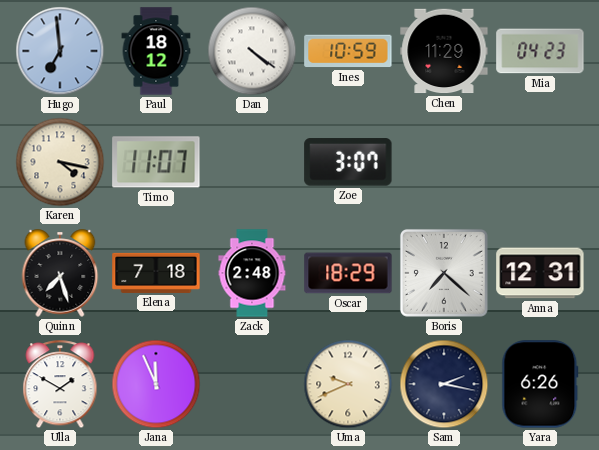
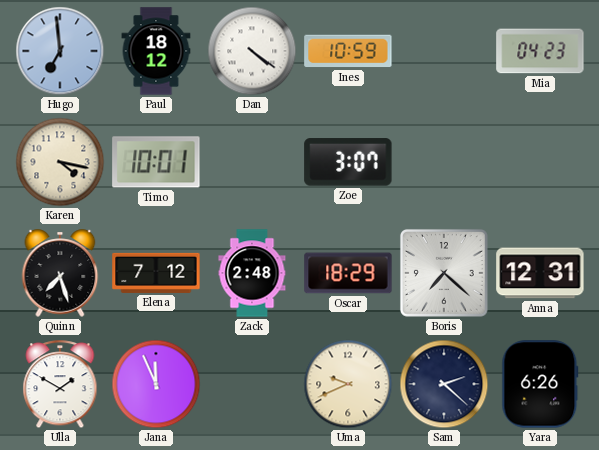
Chen: 11:29 -> none (444, 51)
Timo: 11:07 -> 10:01 (156, 162)
Elena: 7:18 -> 7:12 (156, 273)
Sam: 2:17 -> 2:22 (444, 384)
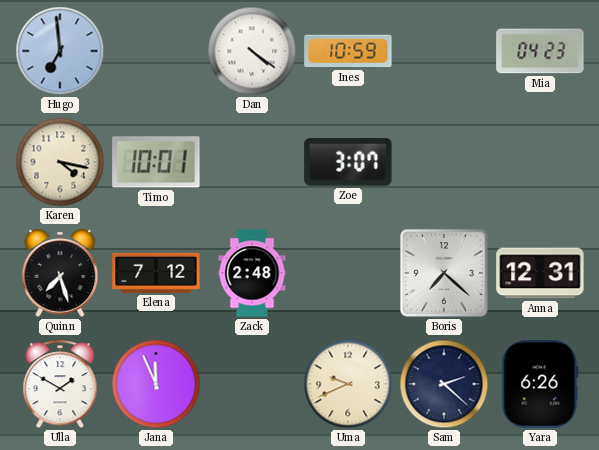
Paul: 18:12 -> none (156, 51)
Oscar: 18:29 -> none (348, 273)
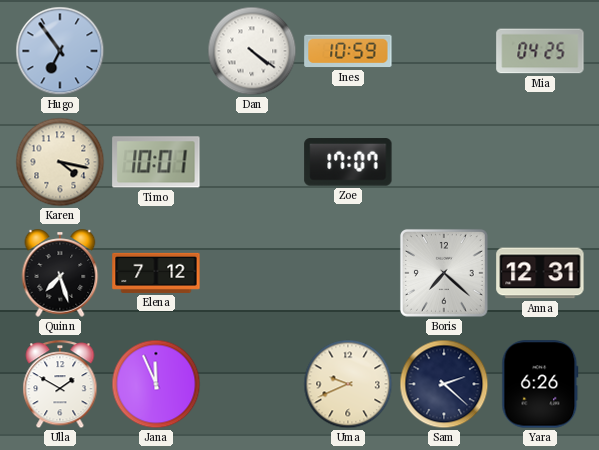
Hugo: 6:59 -> 6:54 (60, 51)
Mia: 04:23 -> 04:25 (540, 51)
Zoe: 3:07 -> 17:07 (348, 162)
Zack: 2:48 -> none (252, 273)
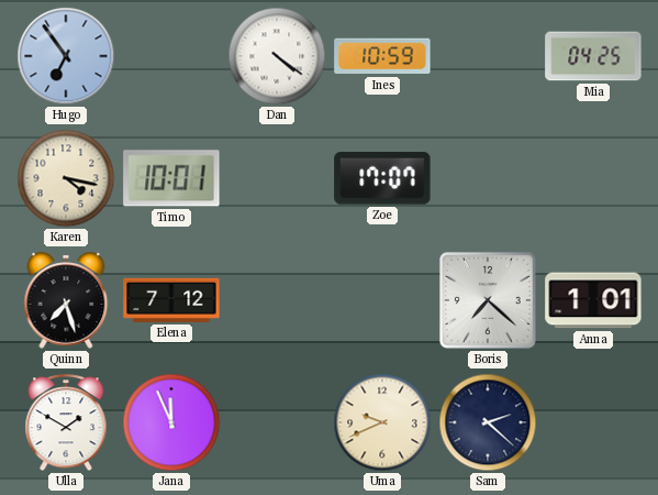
Anna: 12:31 -> 1:01 (593, 300)
Yara: 6:26 -> none (540, 384)
